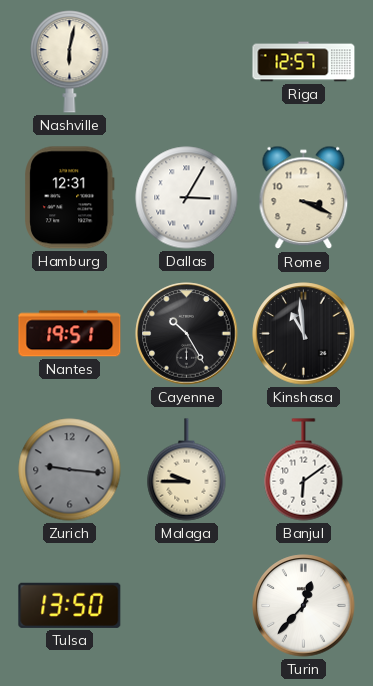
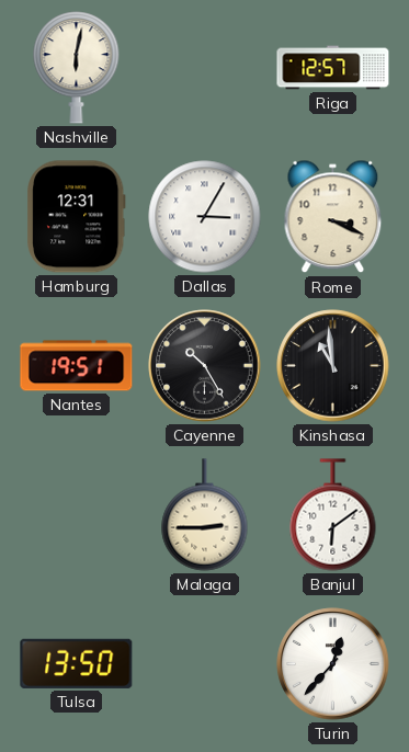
Zurich: 9:16 -> none (70, 470)
Malaga: 9:45 -> 2:45 (205, 515)
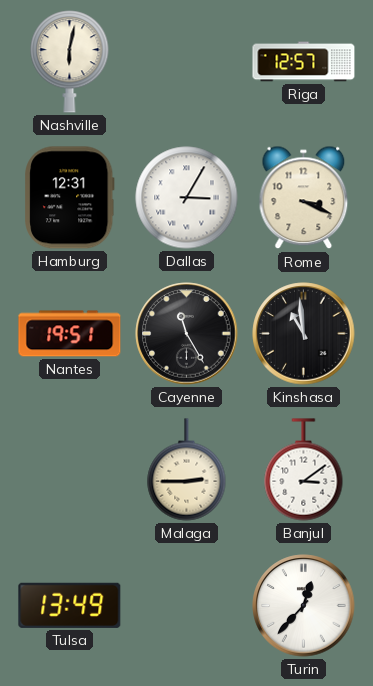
Cayenne: 10:25 -> 11:25 (187, 334)
Banjul: 6:09 -> 3:09 (304, 470)
Tulsa: 13:50 -> 13:49 (70, 605)
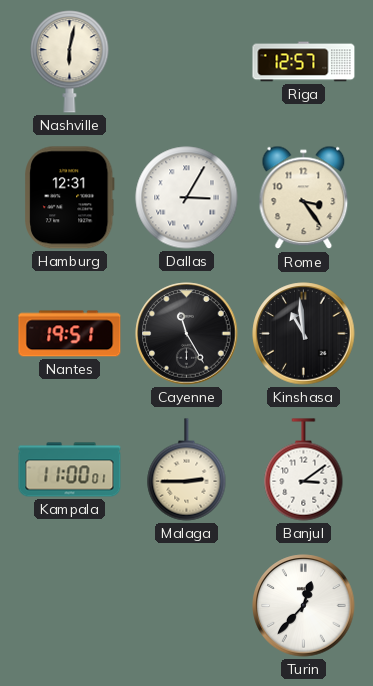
Rome: 3:19 -> 3:24 (304, 198)
Kampala: none -> 11:00 (70, 470)
Tulsa: 13:49 -> none (70, 605)
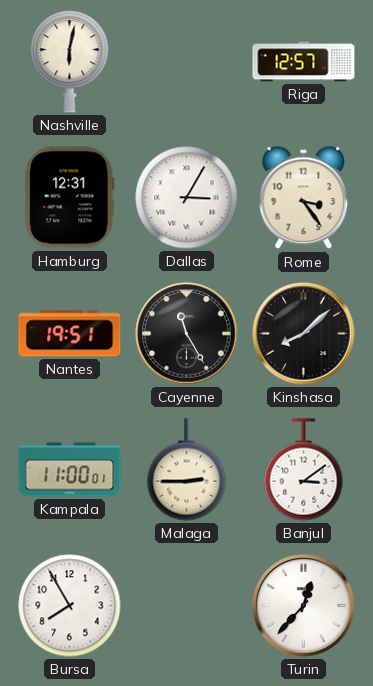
Kinshasa: 10:59 -> 8:08 (304, 334)
Bursa: none -> 7:55 (70, 606)
